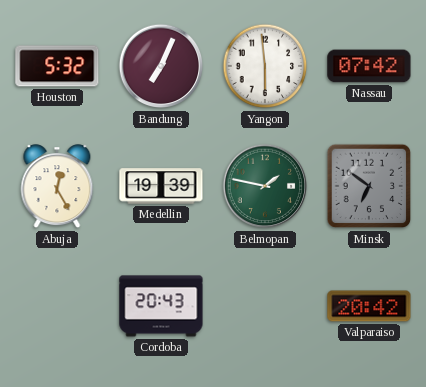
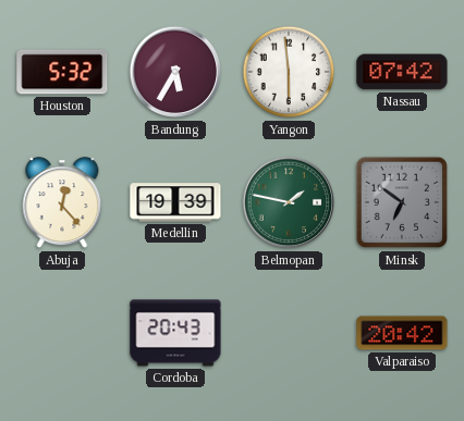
Bandung: 7:04 -> 5:35 (175, 72)
Abuja: 12:25 -> 12:23 (62, 203)
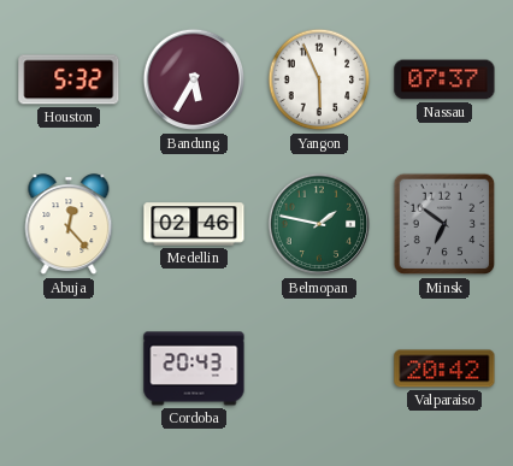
Yangon: 5:59 -> 5:56 (319, 79)
Nassau: 07:42 -> 07:37 (444, 79)
Medellin: 19:39 -> 02:46 (194, 224)
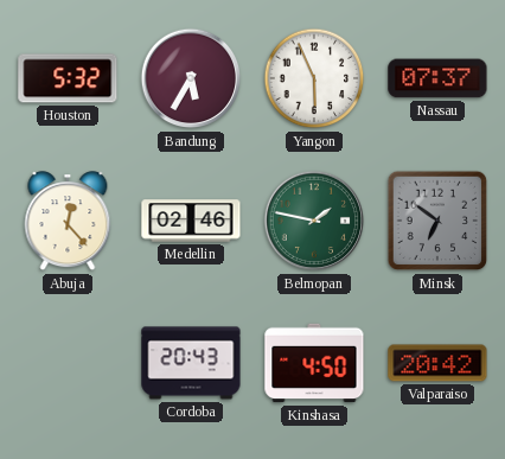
Kinshasa: none -> 4:50 (314, 363)
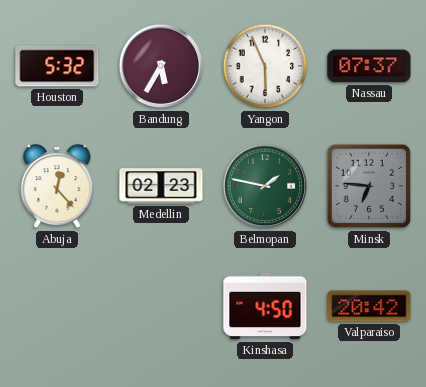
Medellin: 02:46 -> 02:23 (161, 186)
Minsk: 6:51 -> 6:46 (369, 186)
Cordoba: 20:43 -> none (191, 363)
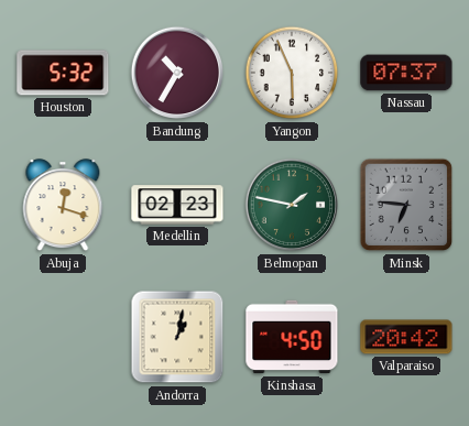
Bandung: 5:35 -> 10:35 (177, 73)
Abuja: 12:23 -> 12:18 (63, 206)
Andorra: none -> 1:02 (177, 337)
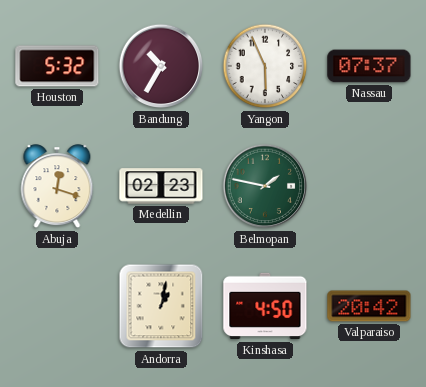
Minsk: 6:46 -> none (406, 205)
